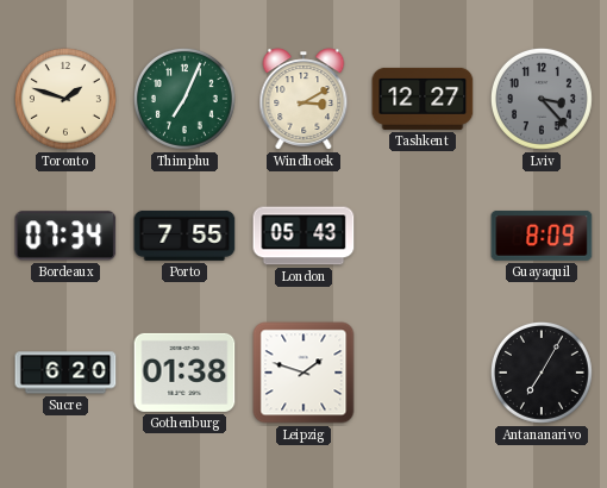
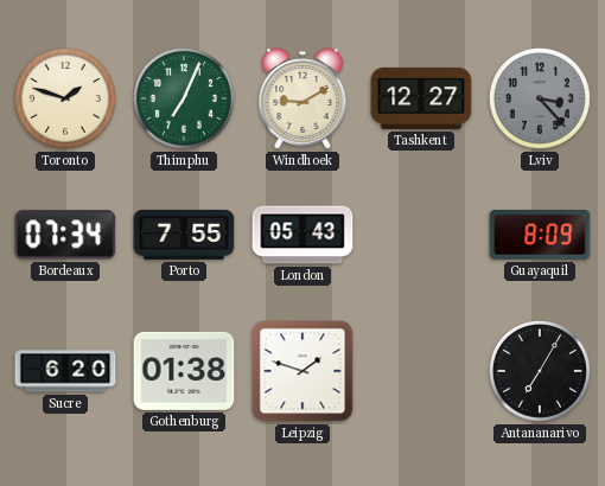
Windhoek: 3:10 -> 9:10 (302, 98)
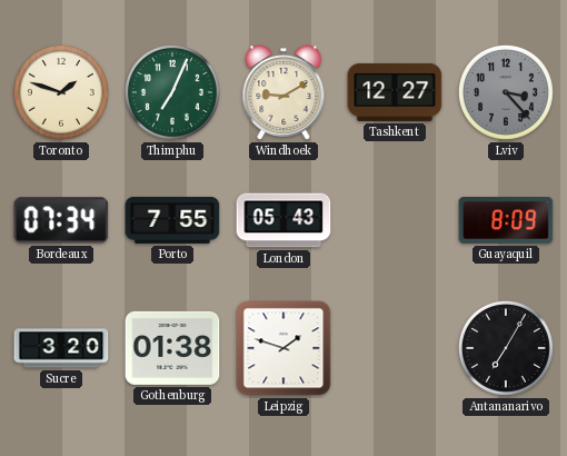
Sucre: 6:20 -> 3:20 (61, 348)
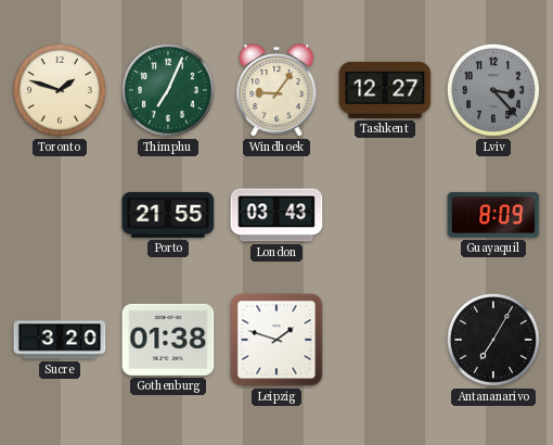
Windhoek: 9:10 -> 9:06 (276, 90)
Bordeaux: 07:34 -> none (61, 220)
Porto: 7:55 -> 21:55 (168, 215)
London: 05:43 -> 03:43 (276, 215)
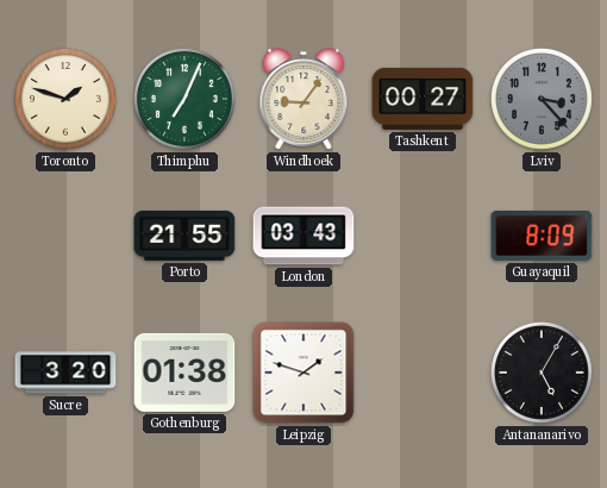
Tashkent: 12:27 -> 00:27 (423, 99)
Antananarivo: 7:05 -> 5:05 (542, 373)
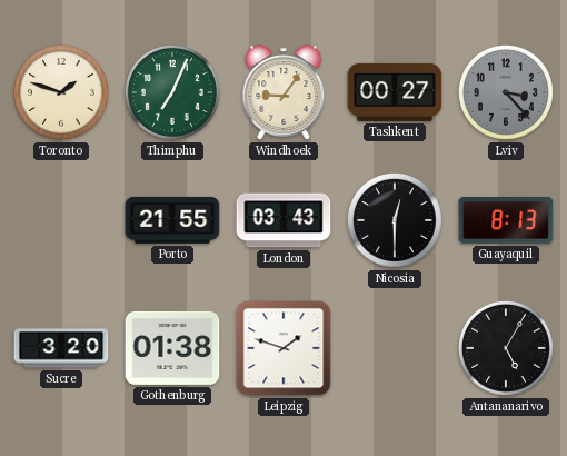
Nicosia: none -> 12:30 (395, 220)
Guayaquil: 8:09 -> 8:13 (506, 220)
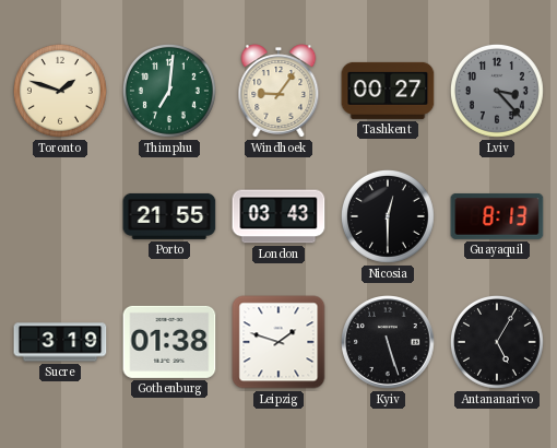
Thimphu: 7:04 -> 7:01 (169, 91)
Sucre: 3:20 -> 3:19 (60, 342)
Kyiv: none -> 5:27 (389, 343)
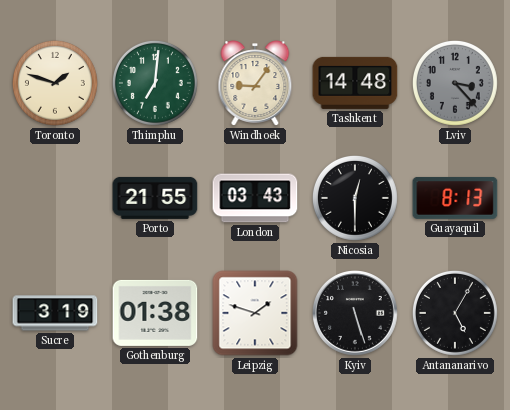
Tashkent: 00:27 -> 14:48 (355, 83)
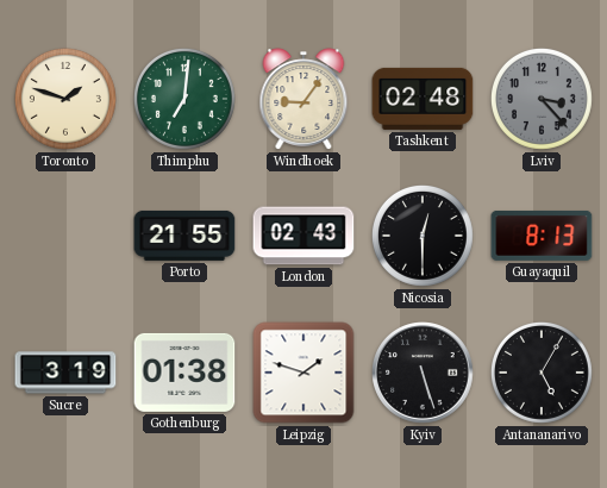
Tashkent: 14:48 -> 02:48 (423, 99)
London: 03:43 -> 02:43 (303, 236)
